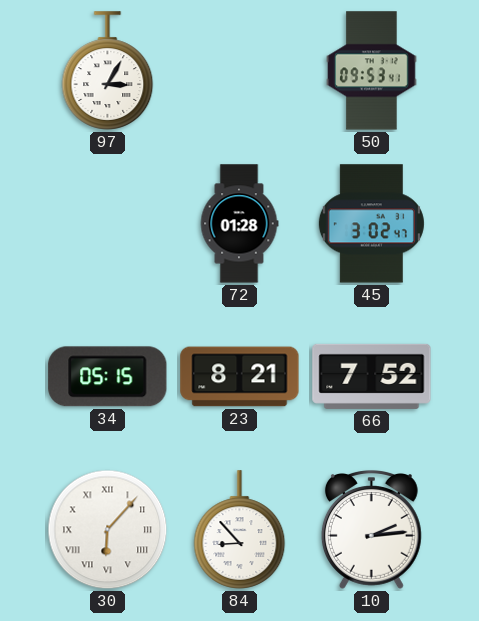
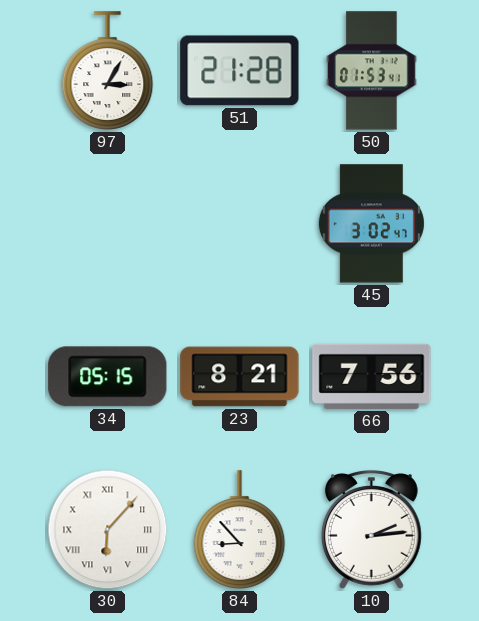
51: none -> 21:28 (240, 71)
50: 09:53 -> 01:53 (372, 71)
72: 01:28 -> none (239, 224)
66: 7:52 -> 7:56 (372, 376)
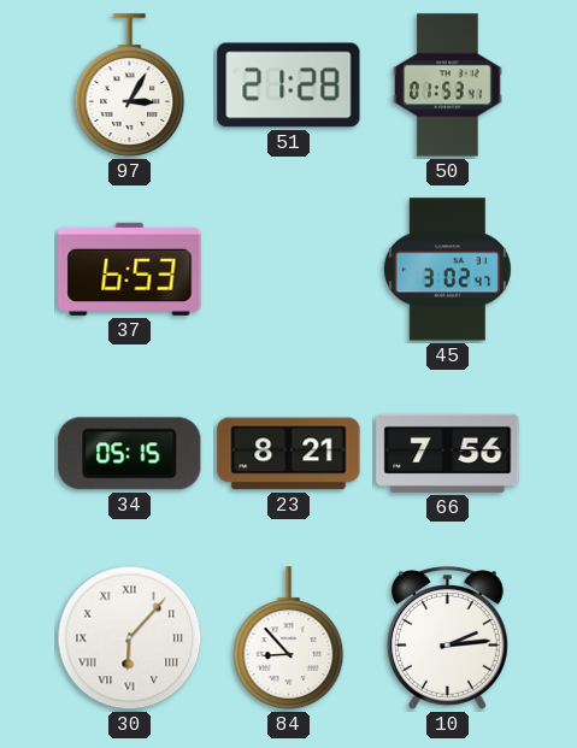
37: none -> 6:53 (130, 269)
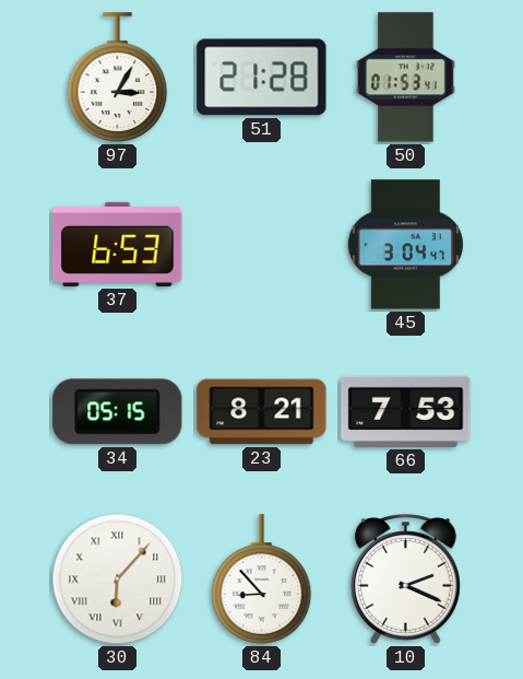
45: 3:02 -> 3:04 (405, 245)
66: 7:56 -> 7:53 (406, 411)
10: 2:14 -> 2:19 (405, 580)
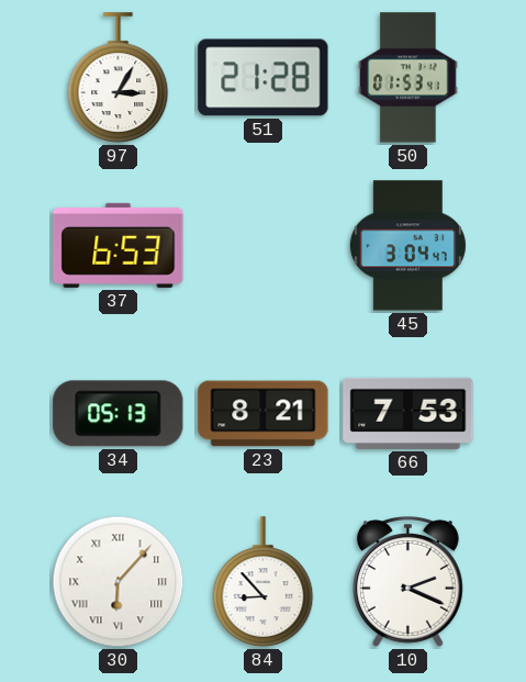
34: 05:15 -> 05:13 (119, 414)
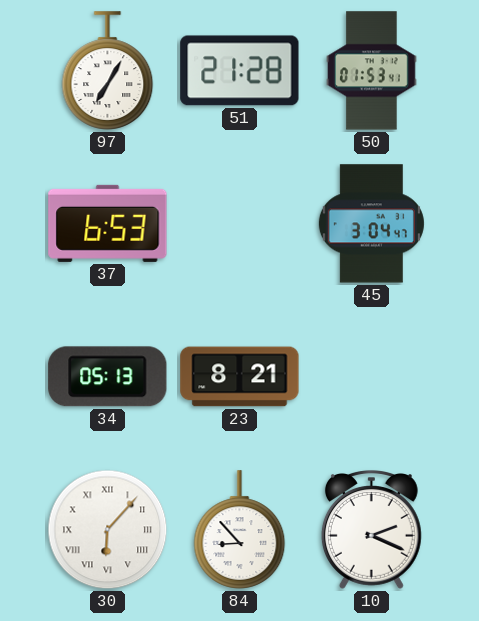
97: 3:05 -> 7:05 (108, 71)
66: 7:53 -> none (409, 413)
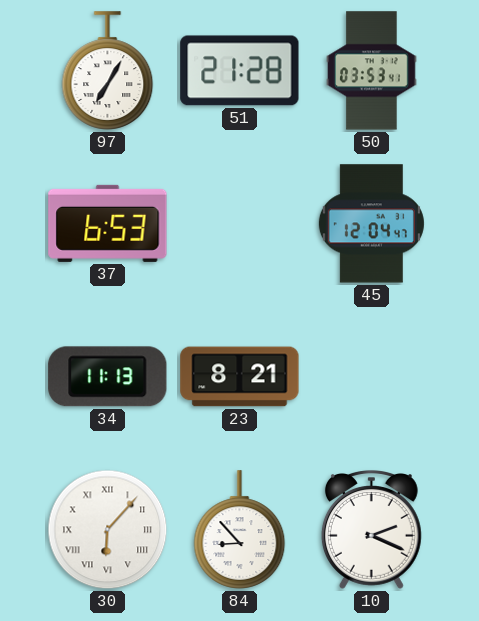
50: 01:53 -> 03:53 (372, 71)
45: 3:04 -> 12:04 (371, 224)
34: 05:13 -> 11:13 (108, 377)
